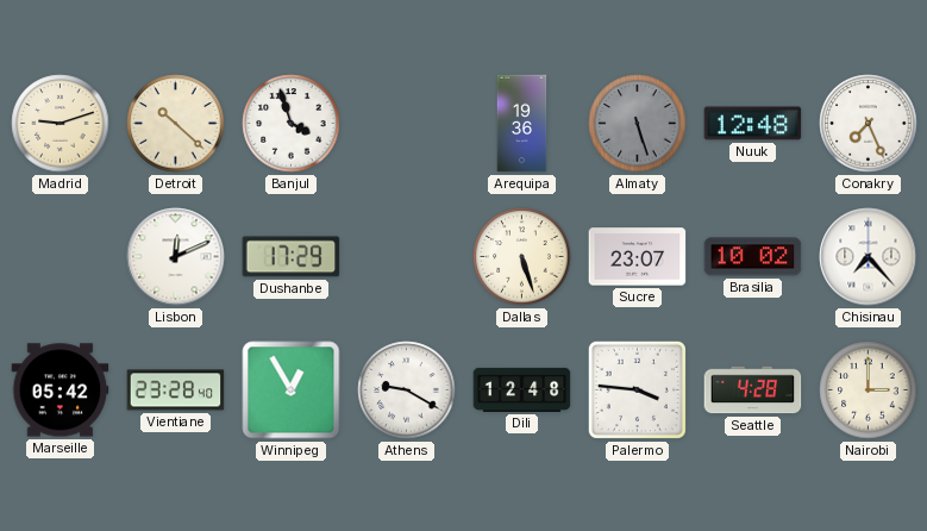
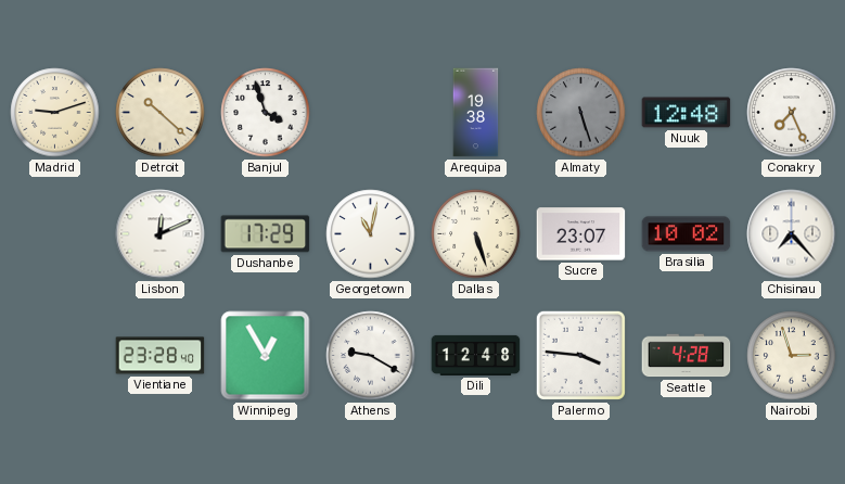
Arequipa: 19:36 -> 19:38 (476, 113)
Georgetown: none -> 11:02 (371, 234)
Marseille: 05:42 -> none (61, 391)
Nairobi: 3:00 -> 2:57 (792, 356)
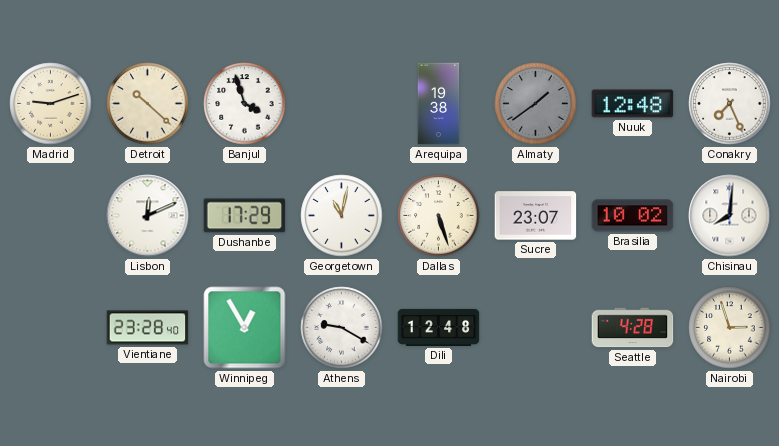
Almaty: 5:27 -> 1:39 (536, 104)
Chisinau: 7:23 -> 8:01 (730, 216)
Palermo: 3:46 -> none (580, 355)
